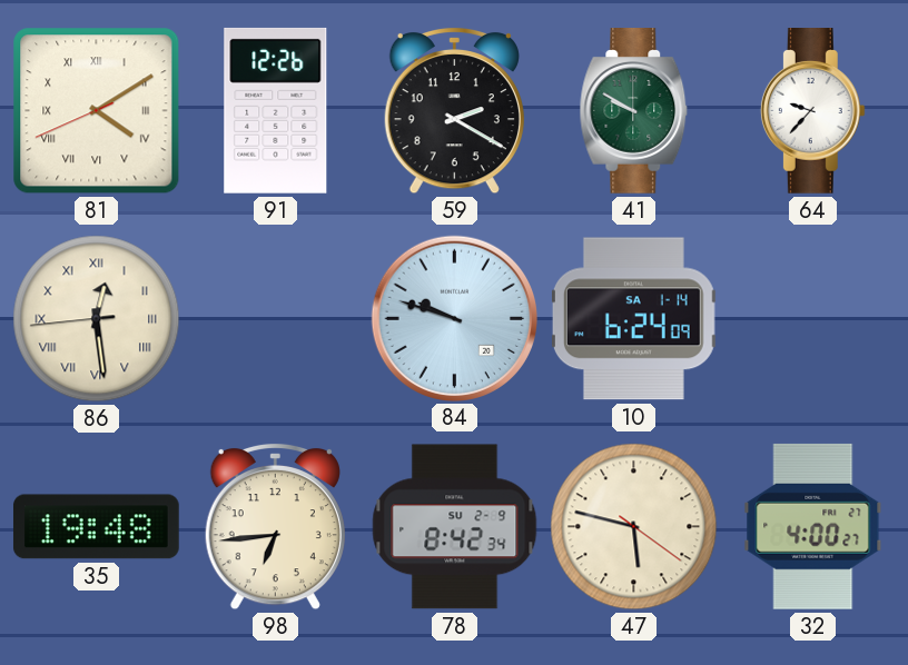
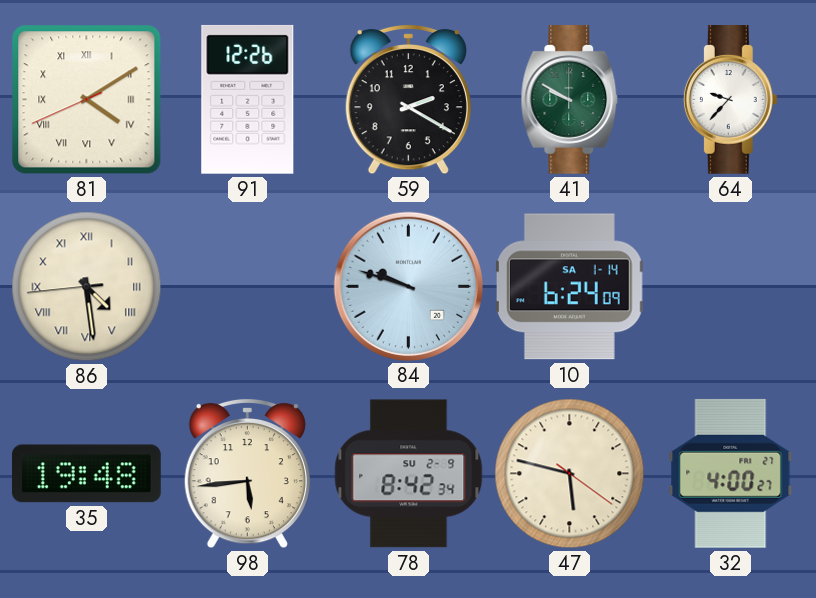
86: 12:28 -> 4:28 (87, 287)
98: 6:44 -> 5:44 (247, 473)
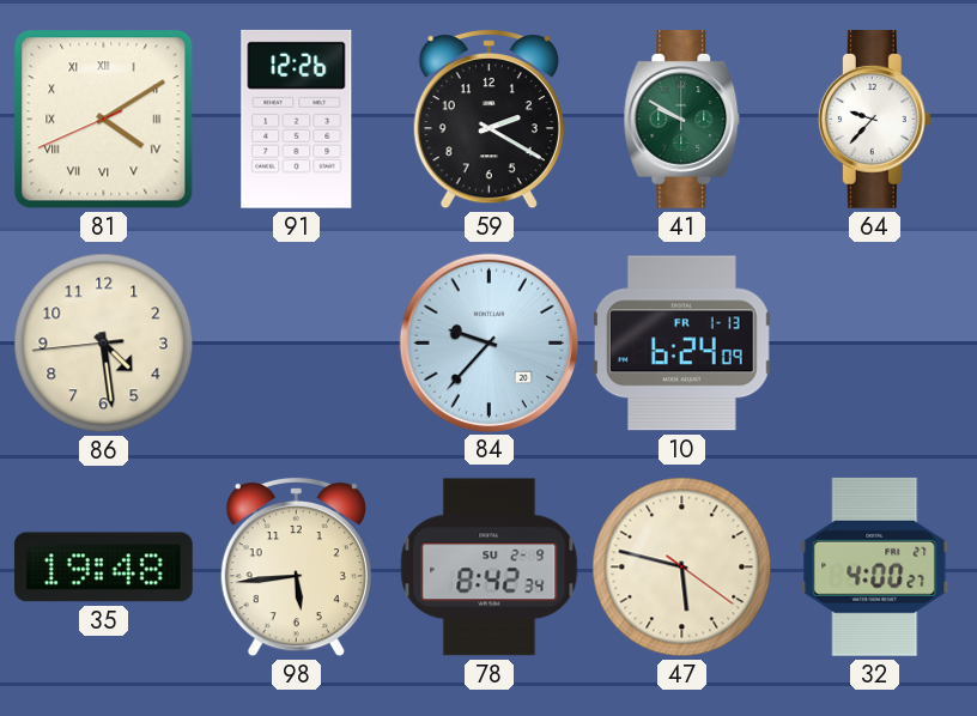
86 numerals: Roman -> Arabic (104, 344)
84: 9:48 -> 9:37 (488, 342)
10 date: SA 1-14 -> FR 1-13 (681, 344)
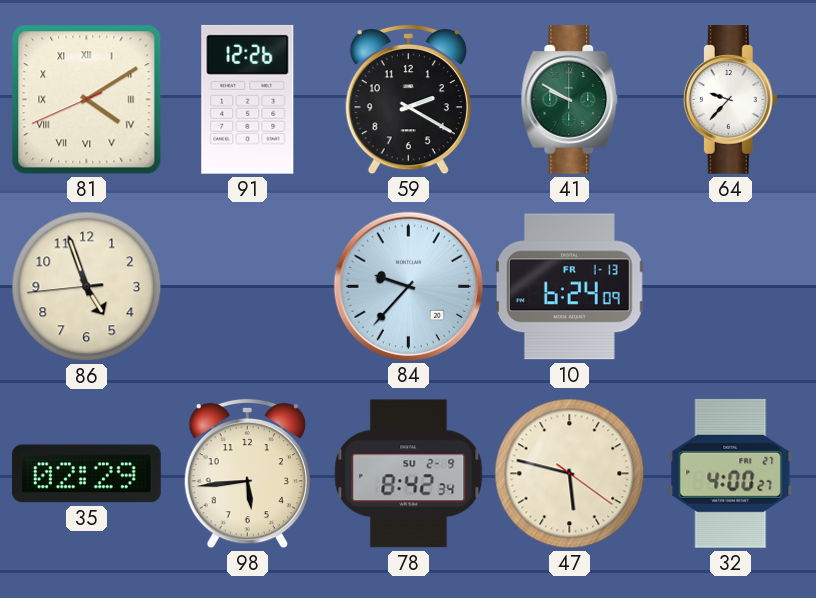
86: 4:28 -> 4:56 (87, 287)
35: 19:48 -> 02:29 (86, 474)
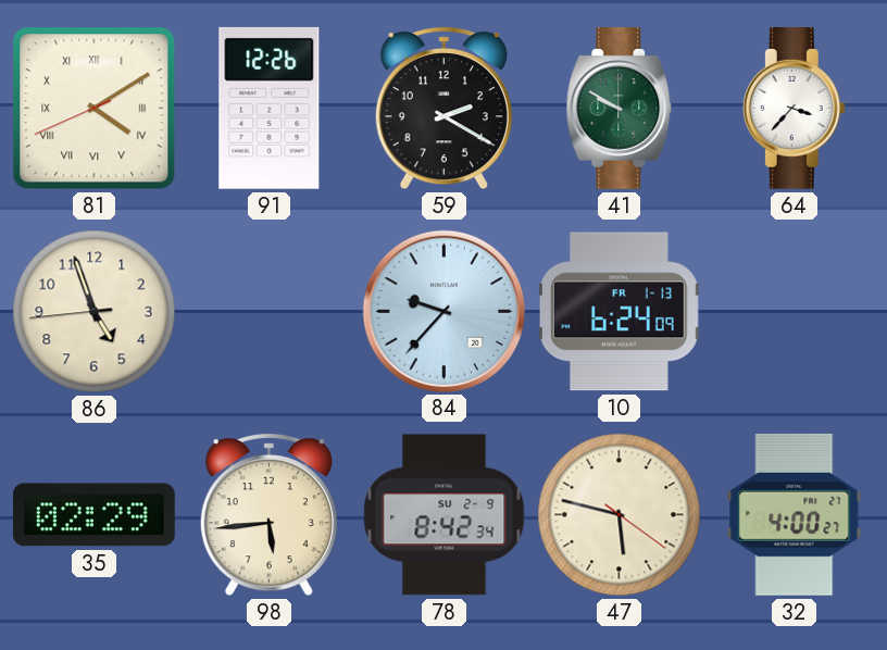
64: 9:37 -> 3:37 (794, 109)
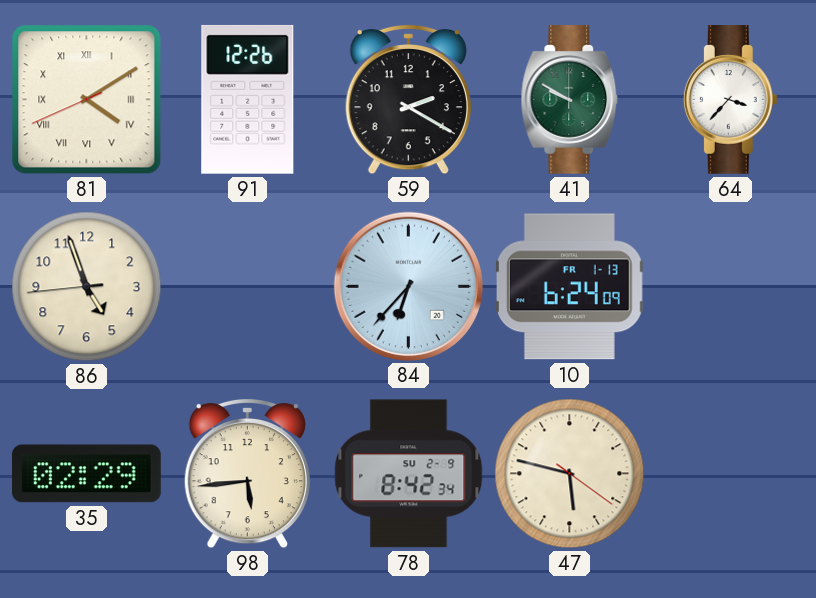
84: 9:37 -> 6:37 (408, 286)
32: 4:00 -> none (795, 514)
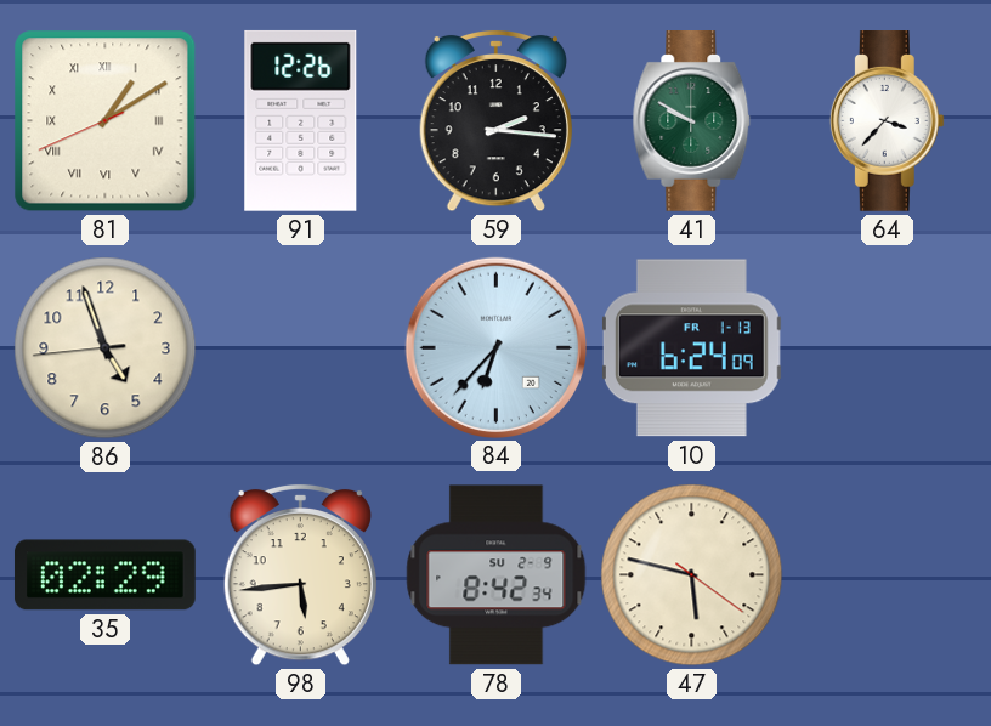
81: 4:09 -> 1:09 (106, 121)
59: 2:20 -> 2:16 (495, 120)
